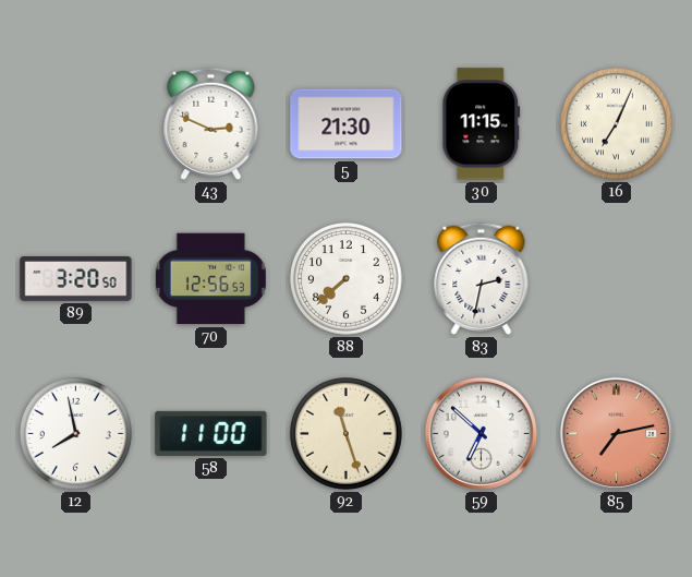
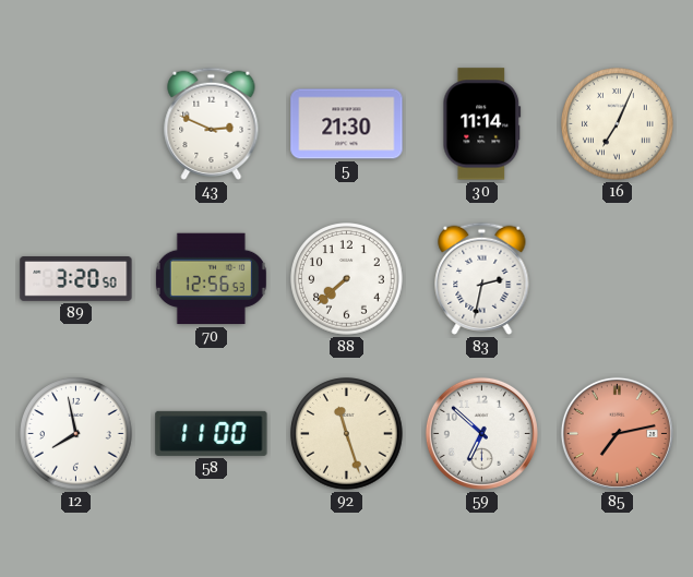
30: 11:15 -> 11:14 (482, 124)
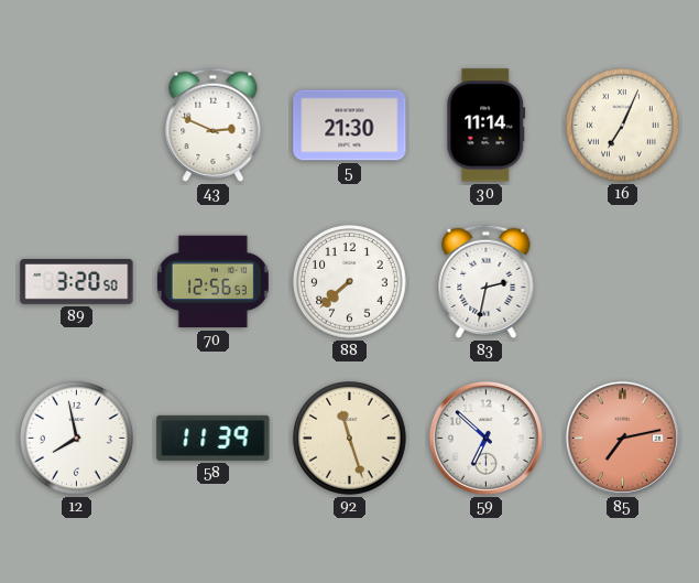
58: 11:00 -> 11:39 (214, 438)
